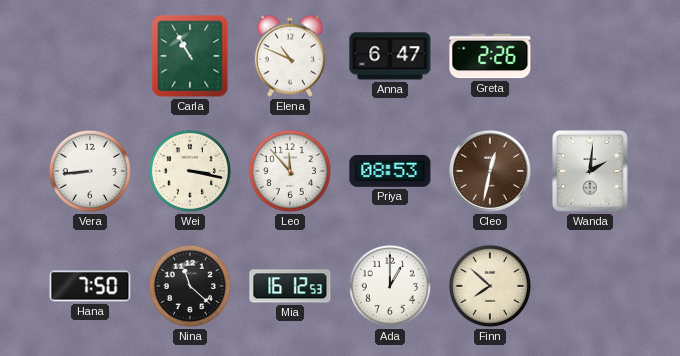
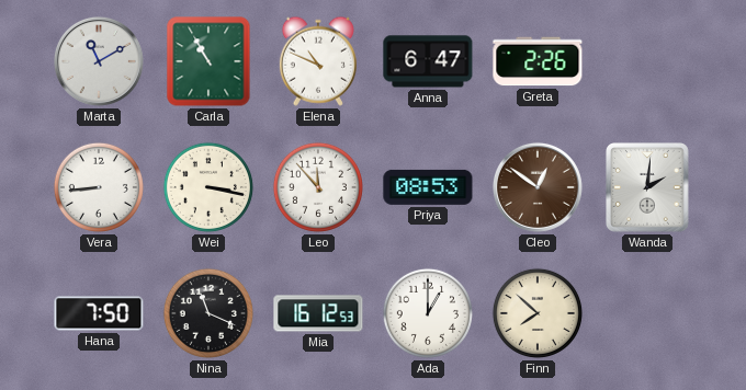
Marta: none -> 11:10 (99, 61)
Cleo: 12:32 -> 12:51 (538, 187)
Nina: 11:22 -> 11:19 (208, 313)
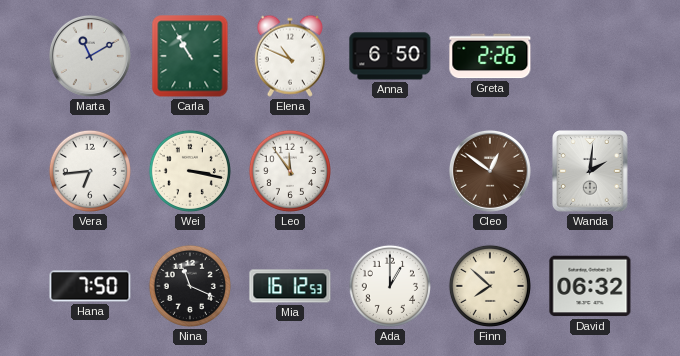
Anna: 6:47 -> 6:50 (390, 56)
Vera: 8:44 -> 6:44 (90, 171)
Leo: 11:53 -> 11:54 (290, 171)
Priya: 08:53 -> none (428, 187)
David: none -> 06:32 (590, 286)
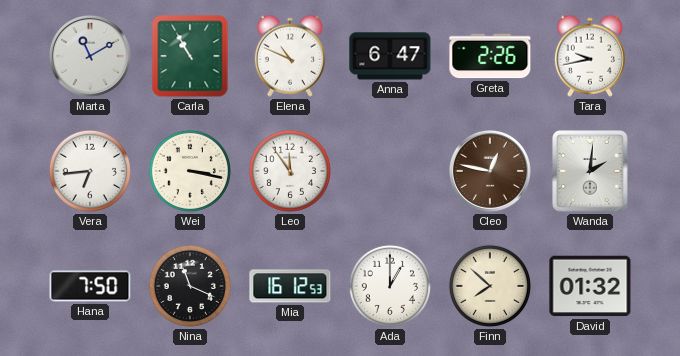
Anna: 6:50 -> 6:47 (390, 56)
Tara: none -> 9:43 (590, 56)
Cleo: 12:51 -> 12:47 (490, 171)
David: 06:32 -> 01:32 (590, 286)
